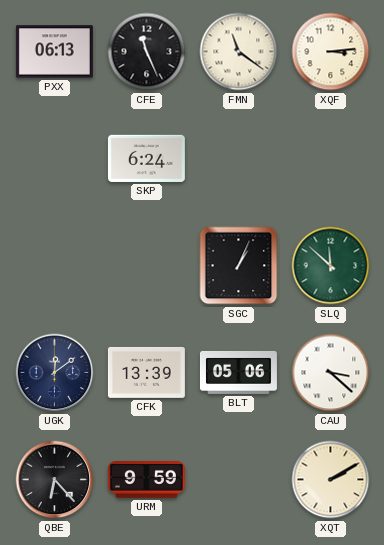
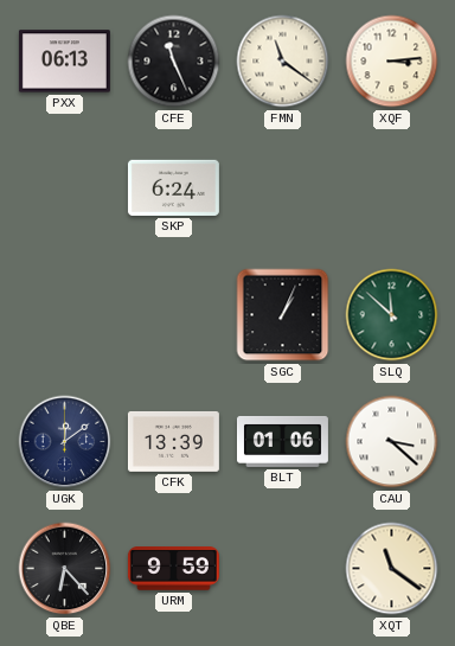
BLT: 05:06 -> 01:06 (282, 441)
XQT: 2:10 -> 11:21 (392, 569)
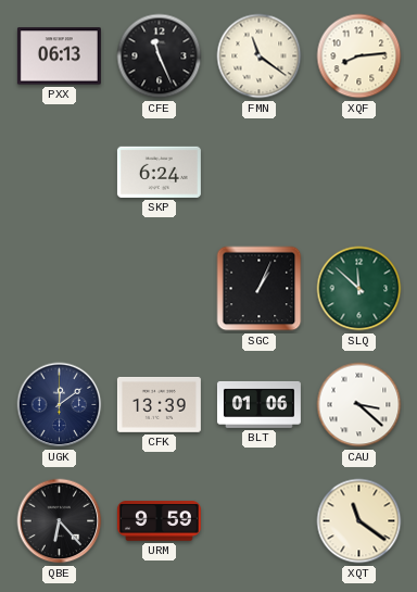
XQF: 3:14 -> 8:14 (359, 56)
